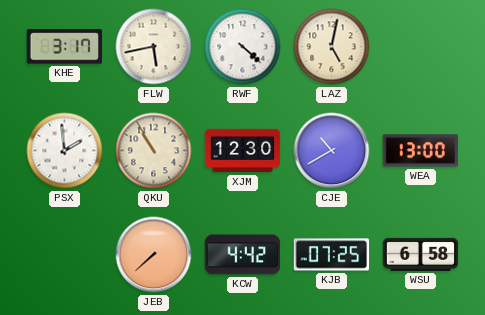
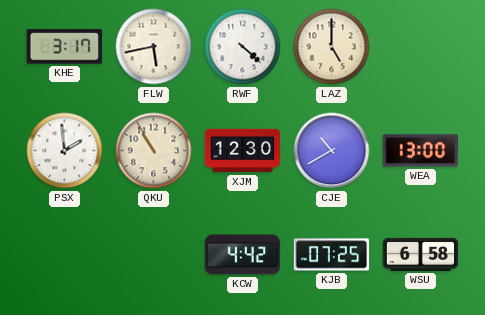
LAZ: 5:02 -> 5:00 (332, 47)
JEB: 7:38 -> none (154, 255)
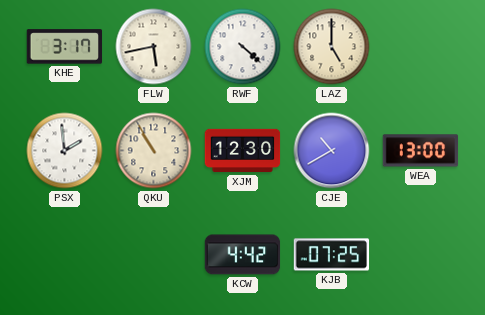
WSU: 6:58 -> none (421, 254)
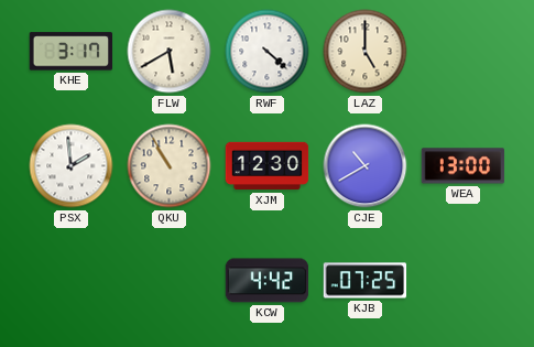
FLW: 5:43 -> 5:40 (170, 52)
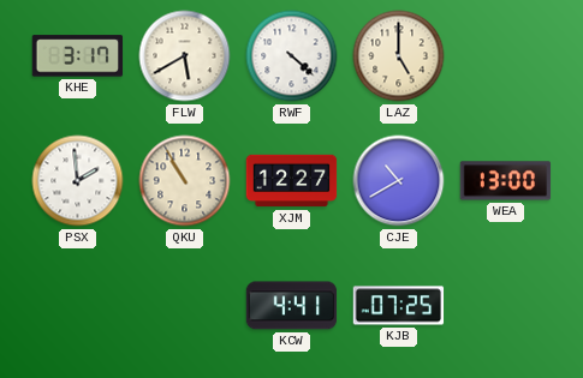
XJM: 12:30 -> 12:27 (292, 181)
KCW: 4:42 -> 4:41 (292, 306)
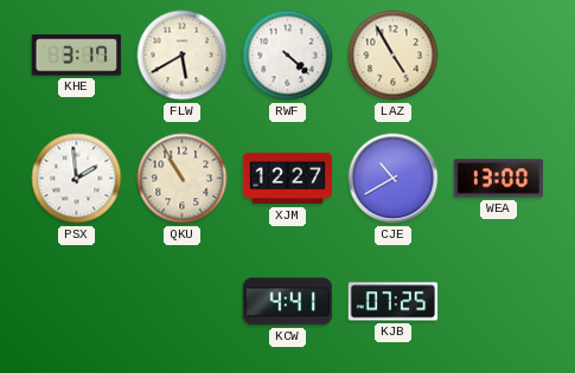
LAZ: 5:00 -> 4:55 (394, 56)
